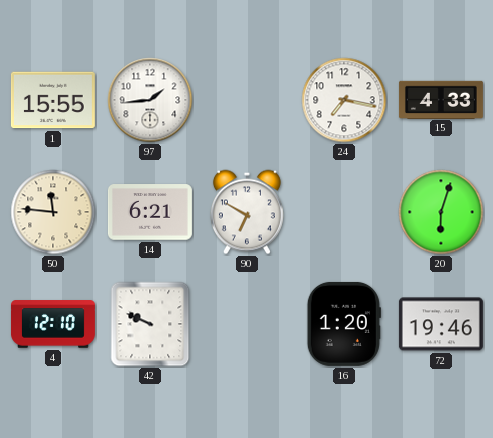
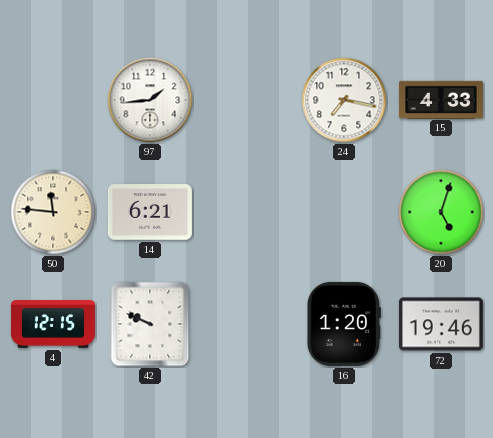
1: 15:55 -> none (53, 100)
90: 6:50 -> none (247, 212)
20: 6:03 -> 5:03 (441, 212)
4: 12:10 -> 12:15 (53, 324)
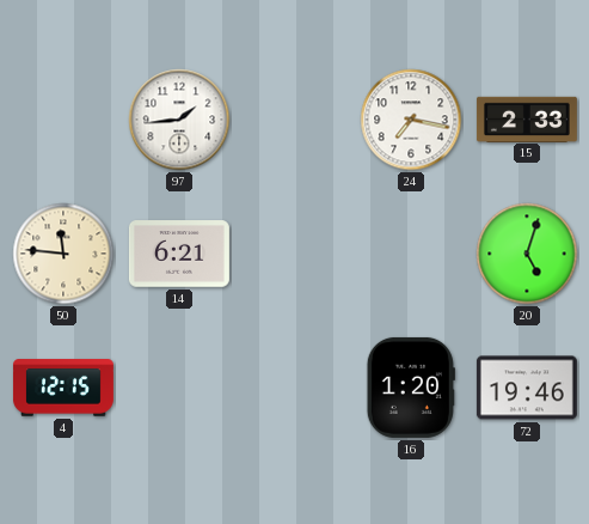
15: 4:33 -> 2:33 (527, 118)
42: 9:49 -> none (150, 324)
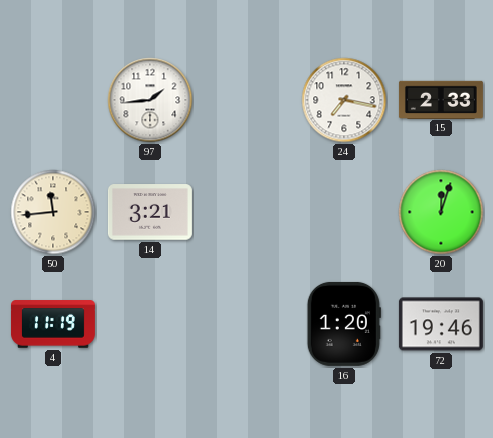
50: 11:46 -> 11:44 (53, 212)
14: 6:21 -> 3:21 (150, 212)
20: 5:03 -> 12:03 (441, 212)
4: 12:15 -> 11:19 (53, 324)
